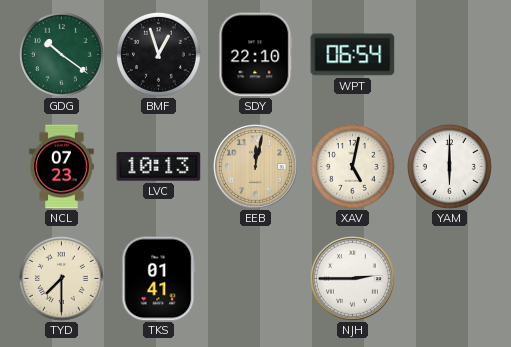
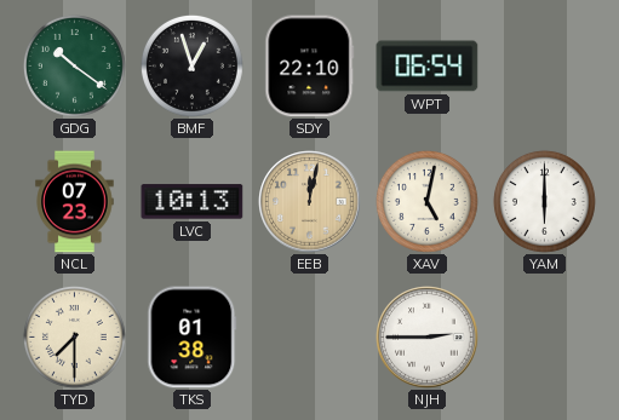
TKS: 01:41 -> 01:38 (193, 338)
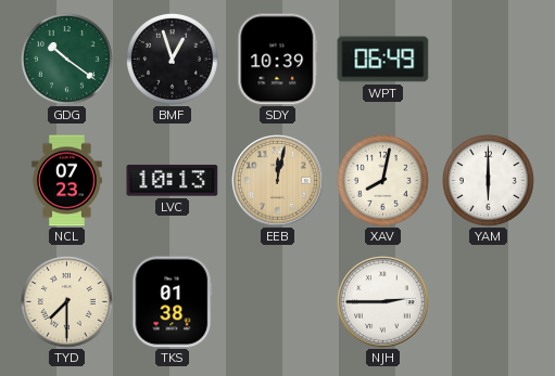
SDY: 22:10 -> 10:39 (278, 60)
WPT: 06:54 -> 06:49 (383, 60)
XAV: 5:02 -> 8:02 (382, 180)
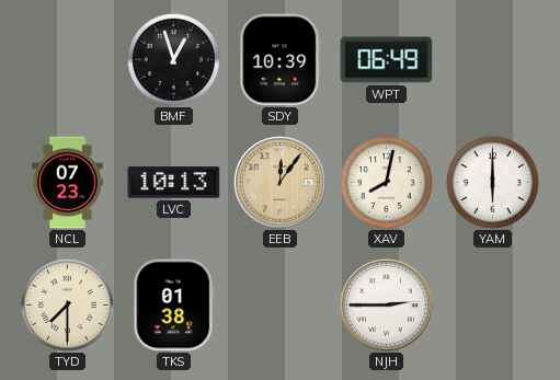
GDG: 10:21 -> none (66, 59)
EEB: 12:02 -> 12:06 (281, 183)
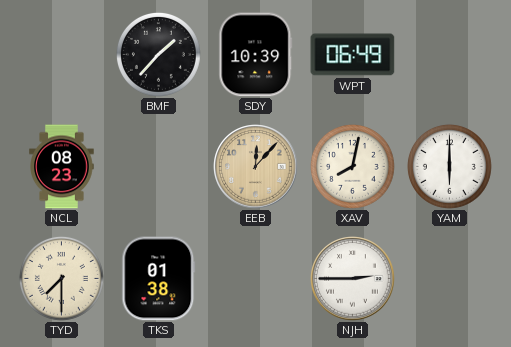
BMF: 12:57 -> 1:37 (158, 54)
NCL: 07:23 -> 08:23 (62, 167)
LVC: 10:13 -> none (174, 183)
EEB: 12:06 -> 12:07 (256, 167)
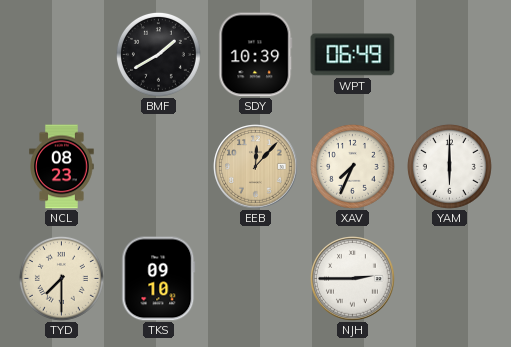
BMF: 1:37 -> 1:40 (158, 54)
XAV: 8:02 -> 7:34 (352, 166)
TKS: 01:38 -> 09:10 (159, 279)
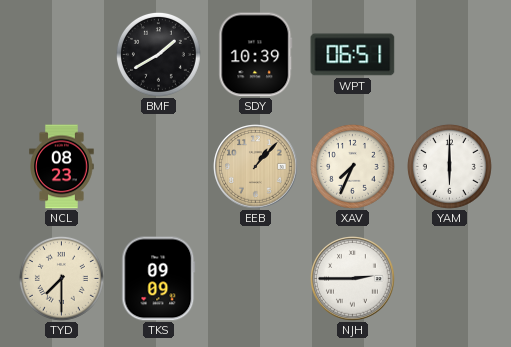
WPT: 06:49 -> 06:51 (353, 55)
EEB: 12:07 -> 1:07 (256, 167)
TKS: 09:10 -> 09:09 (159, 279)
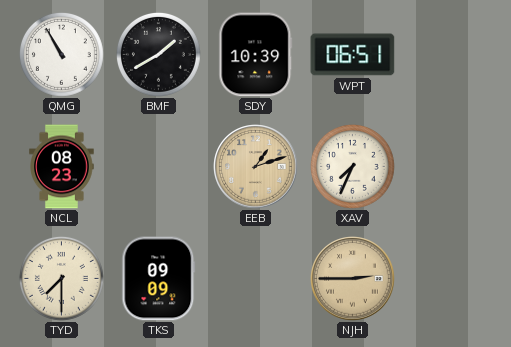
QMG: none -> 10:55 (61, 54)
EEB: 1:07 -> 1:12 (256, 167)
YAM: 6:00 -> none (449, 166)
NJH dial: white -> champagne (353, 279)
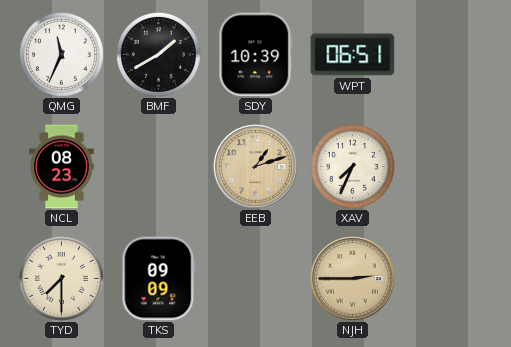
QMG: 10:55 -> 11:34 (61, 54)
